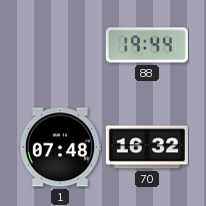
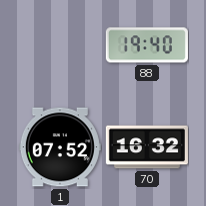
88: 19:44 -> 19:40 (147, 45)
1: 07:48 -> 07:52 (60, 147)
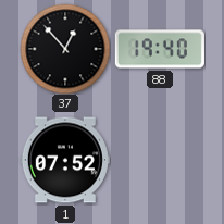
37: none -> 12:53 (65, 49)
70: 16:32 -> none (147, 147)
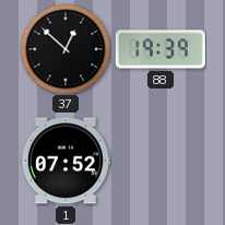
37: 12:53 -> 12:52 (66, 49)
88: 19:40 -> 19:39 (161, 49)
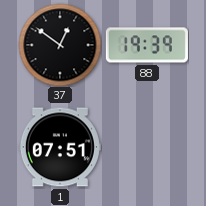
37: 12:52 -> 12:51 (60, 45)
1: 07:52 -> 07:51 (60, 147)
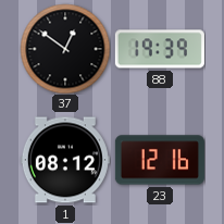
1: 07:51 -> 08:12 (65, 160)
23: none -> 12:16 (160, 160)
